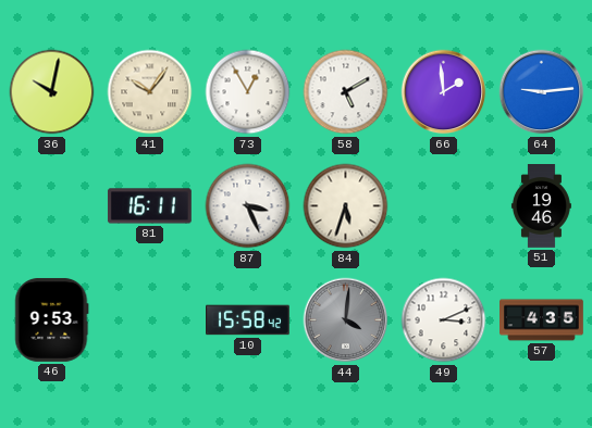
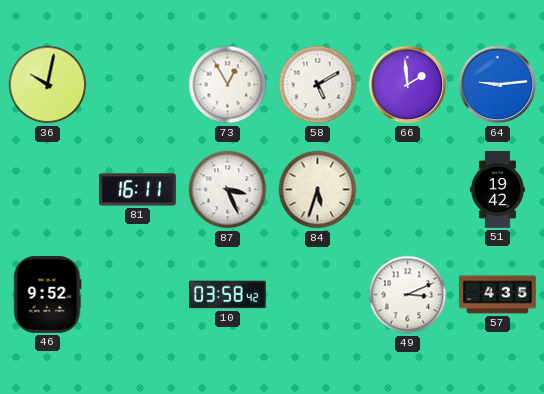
41: 10:06 -> none (150, 92)
51: 19:46 -> 19:42 (497, 190)
46: 9:53 -> 9:52 (48, 294)
10: 15:58 -> 03:58 (228, 295)
44: 4:01 -> none (346, 320)
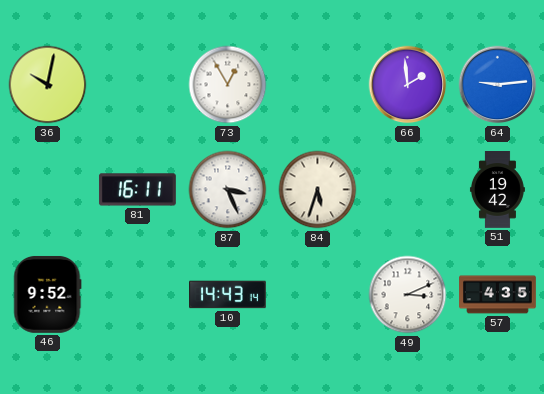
58: 5:10 -> none (318, 85)
10: 03:58 -> 14:43 (228, 295)
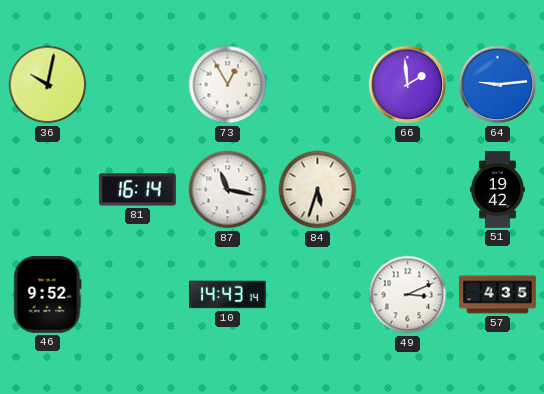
81: 16:11 -> 16:14 (138, 190)
87: 3:26 -> 11:17 (228, 190)
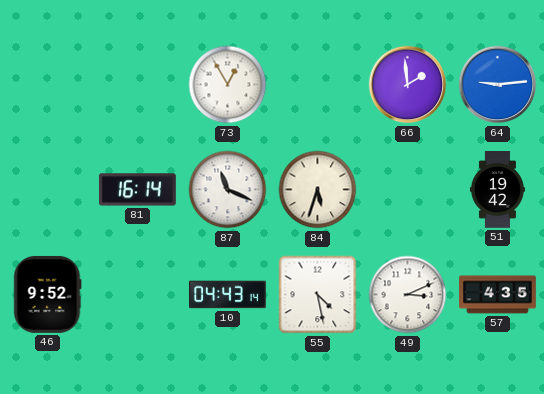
36: 10:02 -> none (48, 85)
87: 11:17 -> 11:19 (228, 190)
10: 14:43 -> 04:43 (228, 295)
55: none -> 4:28 (318, 295)
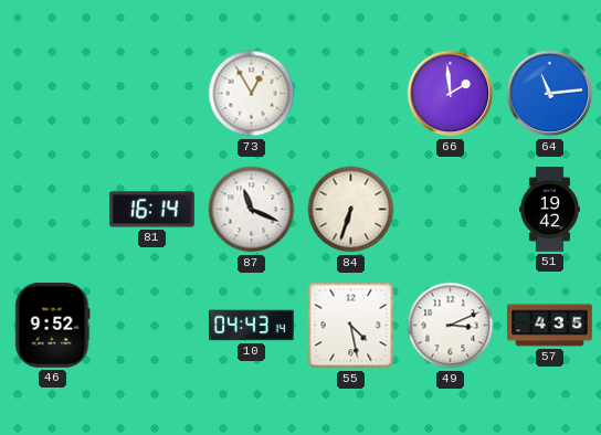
64: 9:14 -> 11:14 (550, 94)
84: 5:33 -> 6:33 (351, 210)
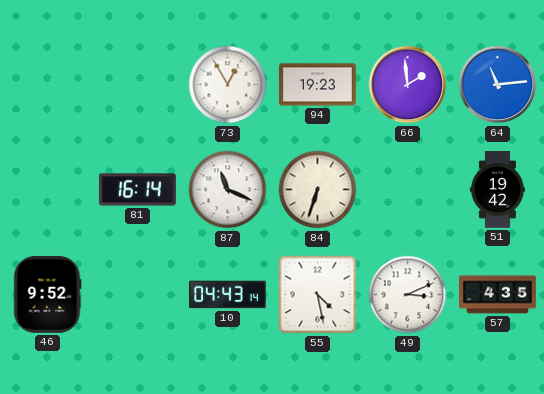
94: none -> 19:23 (318, 85)
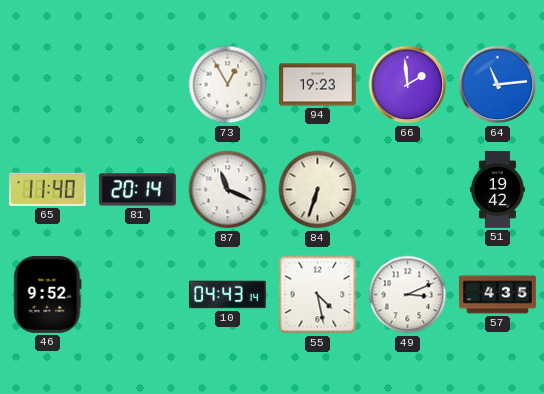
65: none -> 11:40 (47, 189)
81: 16:14 -> 20:14 (138, 190)
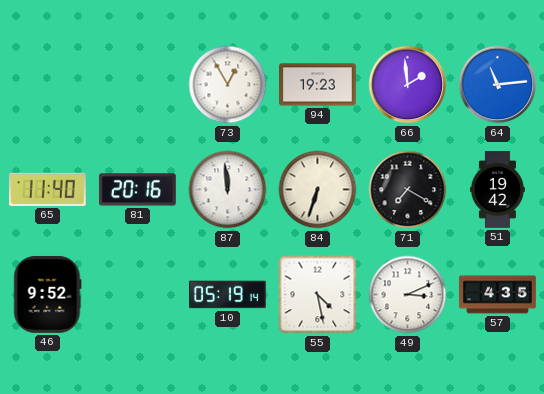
81: 20:14 -> 20:16 (138, 190)
87: 11:19 -> 11:59 (228, 190)
71: none -> 7:20 (408, 190)
10: 04:43 -> 05:19 (228, 295)
